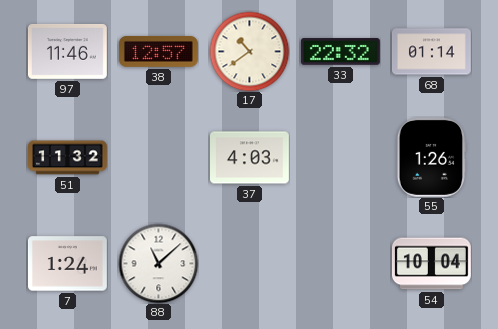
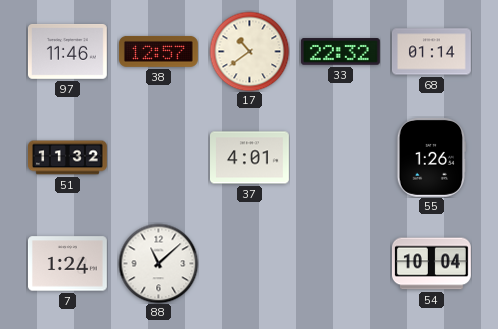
37: 4:03 -> 4:01 (250, 158)
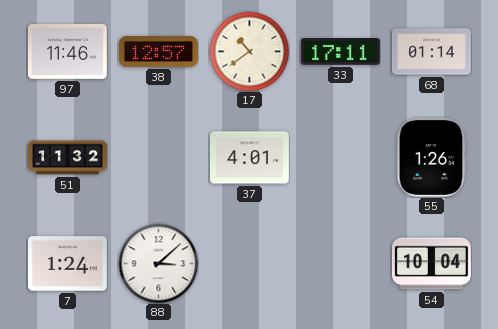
33: 22:32 -> 17:11 (340, 52)
88: 11:08 -> 3:08 (158, 263)
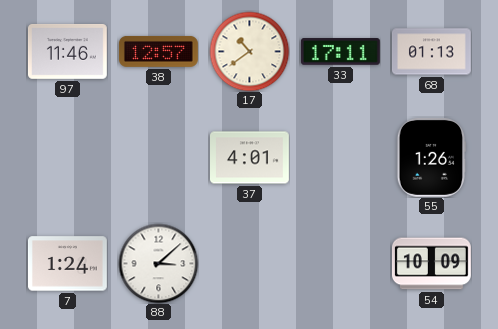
68: 01:14 -> 01:13 (432, 52)
51: 11:32 -> none (68, 158)
54: 10:04 -> 10:09 (431, 264)
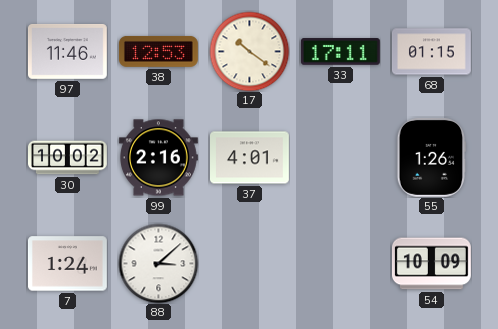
38: 12:57 -> 12:53 (159, 51)
17: 10:39 -> 10:21 (249, 51)
68: 01:13 -> 01:15 (432, 52)
30: none -> 10:02 (68, 158)
99: none -> 2:16 (159, 158)
